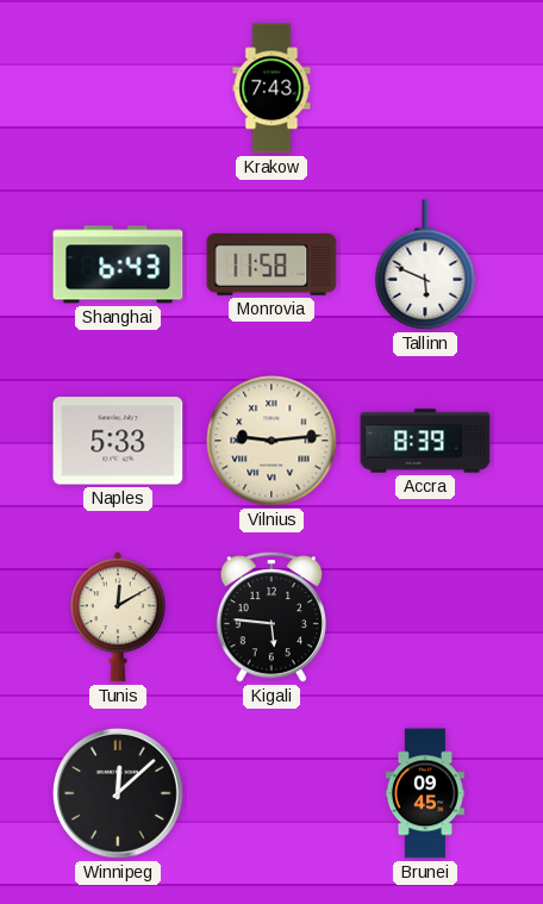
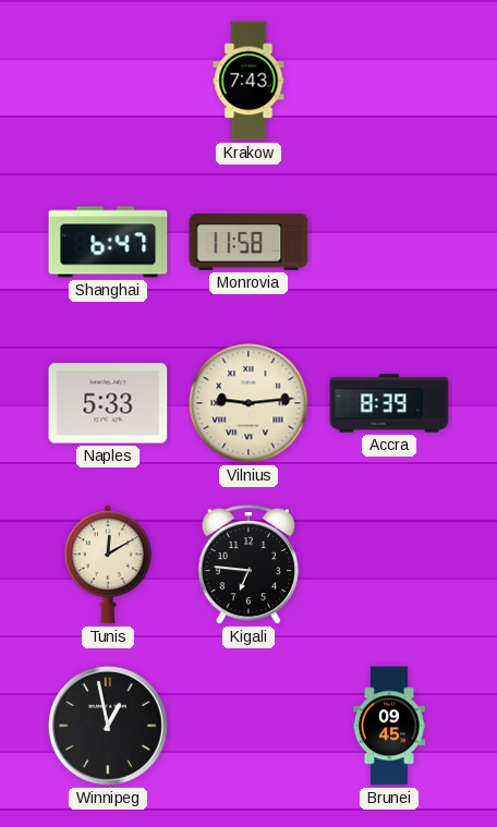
Shanghai: 6:43 -> 6:47 (108, 242)
Tallinn: 5:49 -> none (425, 264)
Kigali: 5:46 -> 6:46 (247, 564)
Winnipeg: 12:08 -> 12:58 (108, 726)
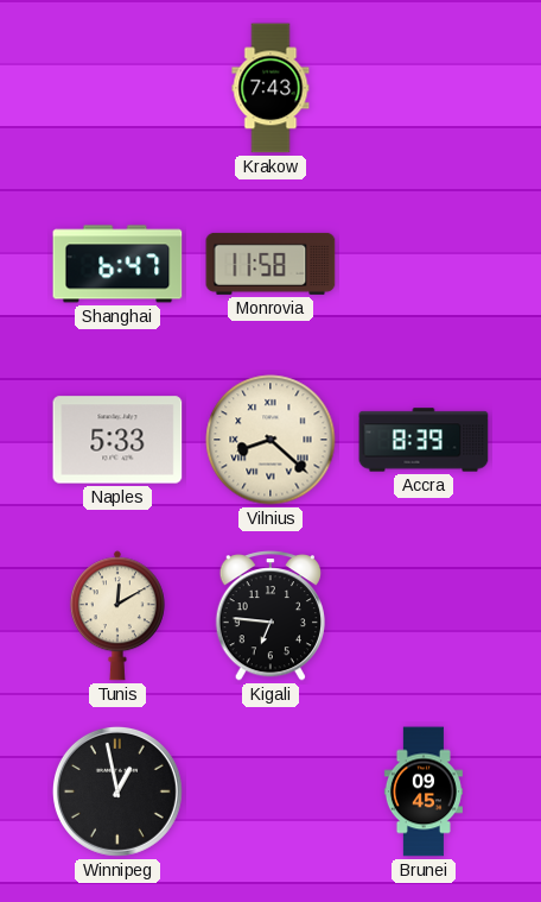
Vilnius: 9:14 -> 8:22 (270, 440)
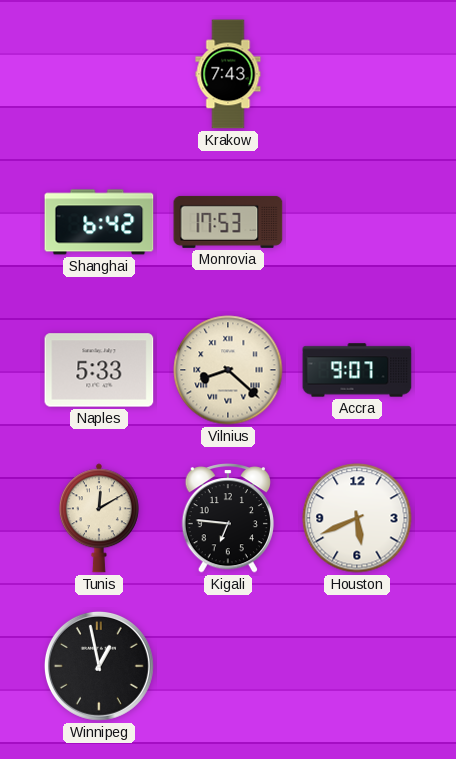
Shanghai: 6:47 -> 6:42 (99, 222)
Monrovia: 11:58 -> 17:53 (228, 222)
Accra: 8:39 -> 9:07 (357, 370)
Houston: none -> 5:41 (357, 518)
Brunei: 09:45 -> none (424, 791)
